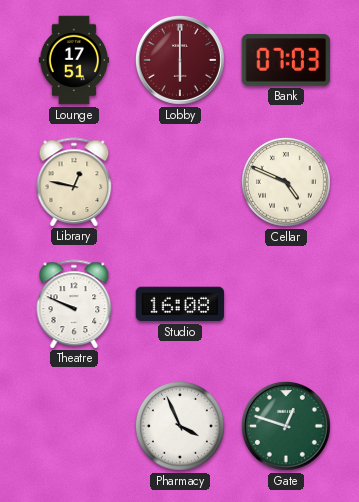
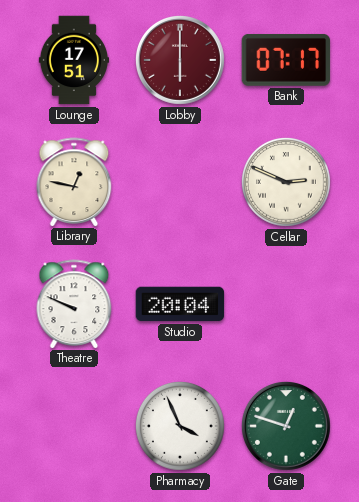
Bank: 07:03 -> 07:17 (286, 60)
Cellar: 4:49 -> 2:49 (286, 182)
Studio: 16:08 -> 20:04 (180, 304)
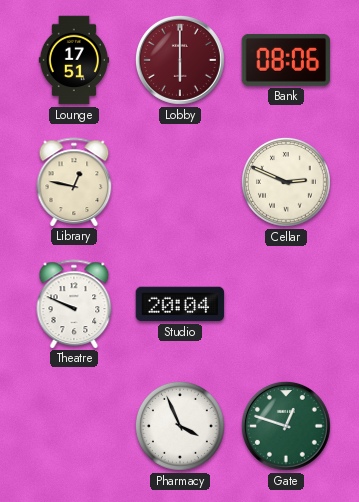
Bank: 07:17 -> 08:06 (286, 60)
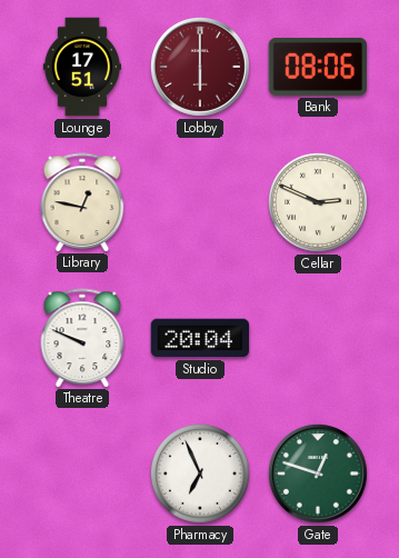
Pharmacy: 3:56 -> 6:56 (200, 474)
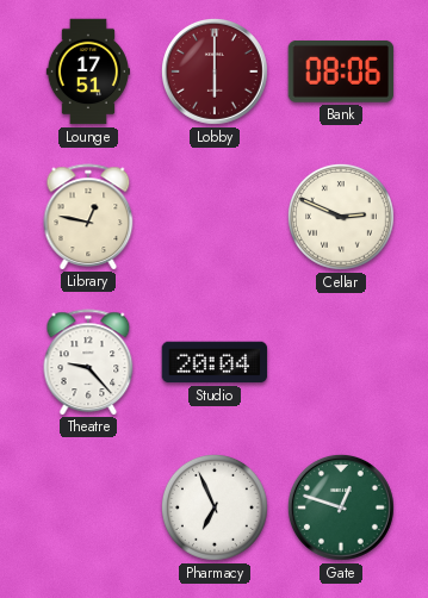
Theatre: 9:49 -> 9:23 (88, 362)
